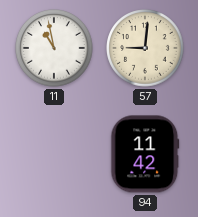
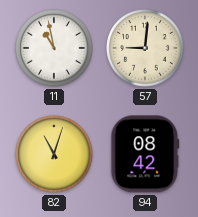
82: none -> 11:03 (54, 154)
94: 11:42 -> 08:42 (145, 154)
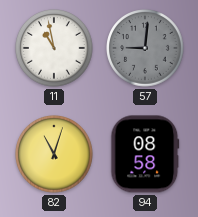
57 dial: cream -> grey (145, 48)
94: 08:42 -> 08:58 (145, 154)
